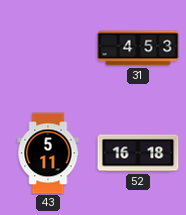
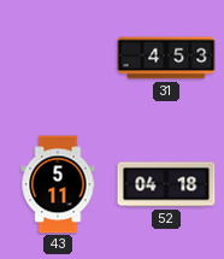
52: 16:18 -> 04:18 (166, 184)
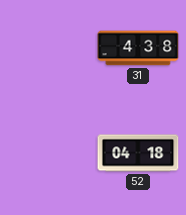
31: 4:53 -> 4:38 (138, 48)
43: 5:11 -> none (58, 184)
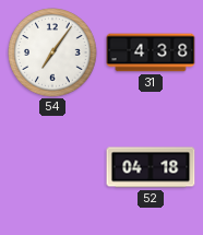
54: none -> 7:06 (52, 52)
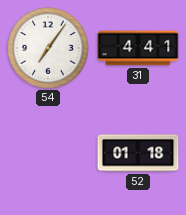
31: 4:38 -> 4:41 (138, 48)
52: 04:18 -> 01:18 (138, 153)
